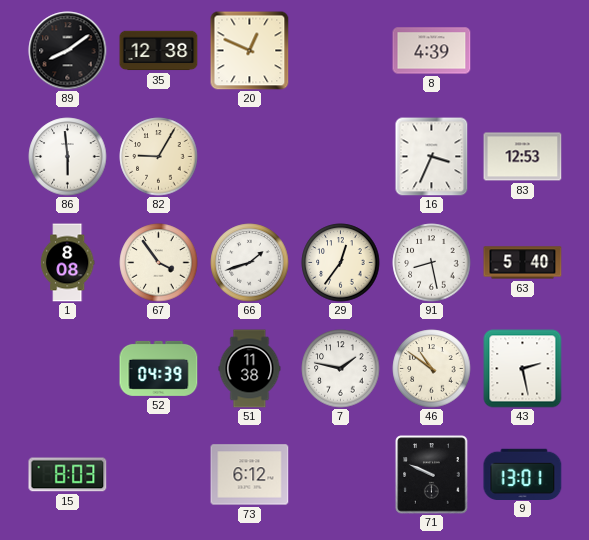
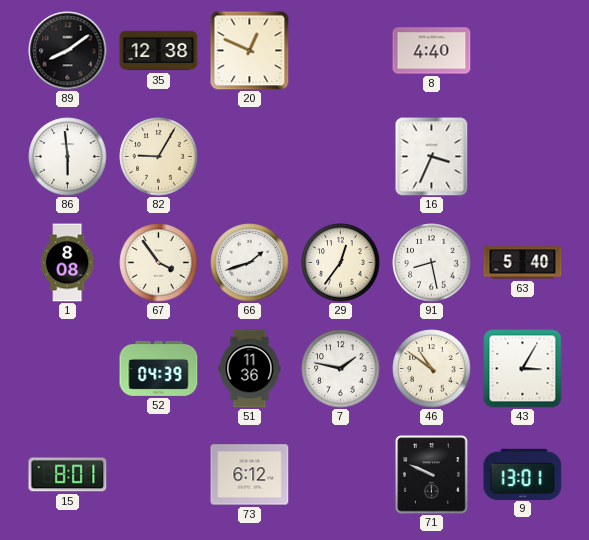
8: 4:39 -> 4:40 (432, 51)
83: 12:53 -> none (523, 157)
51: 11:38 -> 11:36 (250, 369)
43: 2:28 -> 3:05 (523, 369)
15: 8:03 -> 8:01 (68, 475)
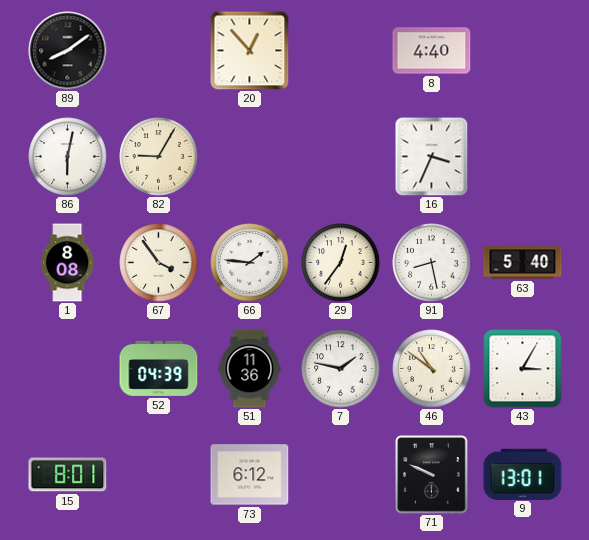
35: 12:38 -> none (159, 51)
20: 12:49 -> 12:53 (250, 51)
86: 5:59 -> 6:02 (68, 157)
66: 1:42 -> 1:46 (250, 263)
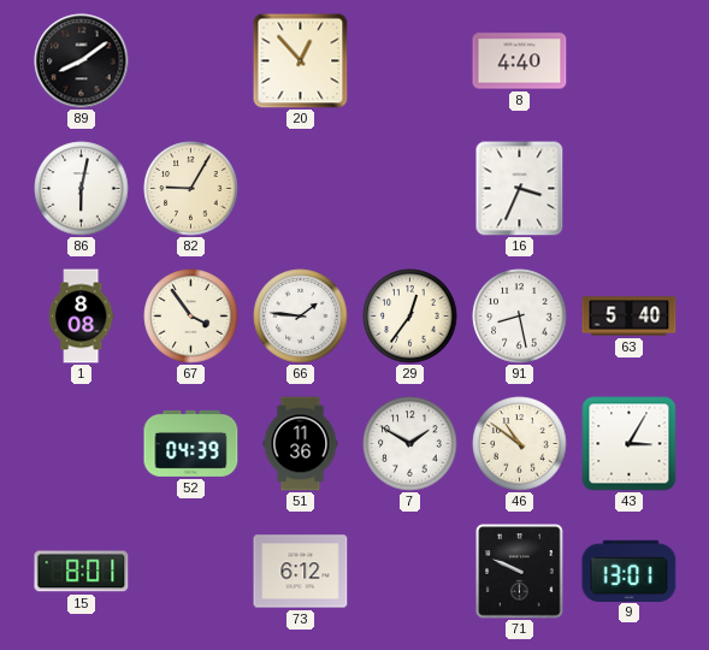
7: 1:47 -> 1:50 (410, 444)
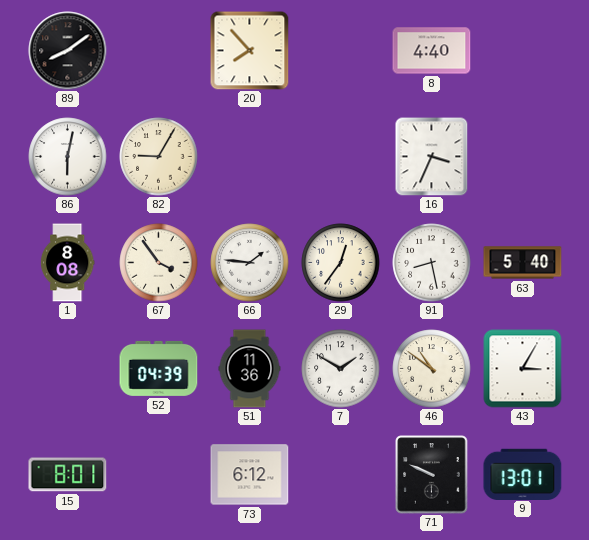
20: 12:53 -> 7:53 (250, 51)
